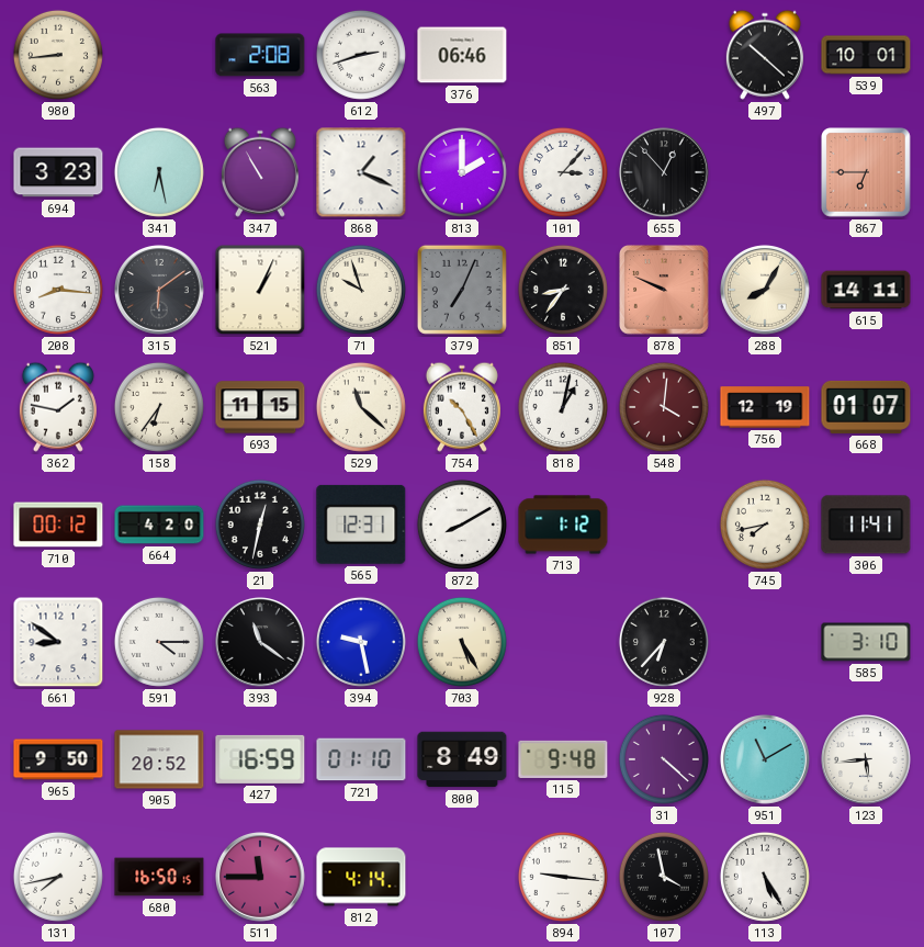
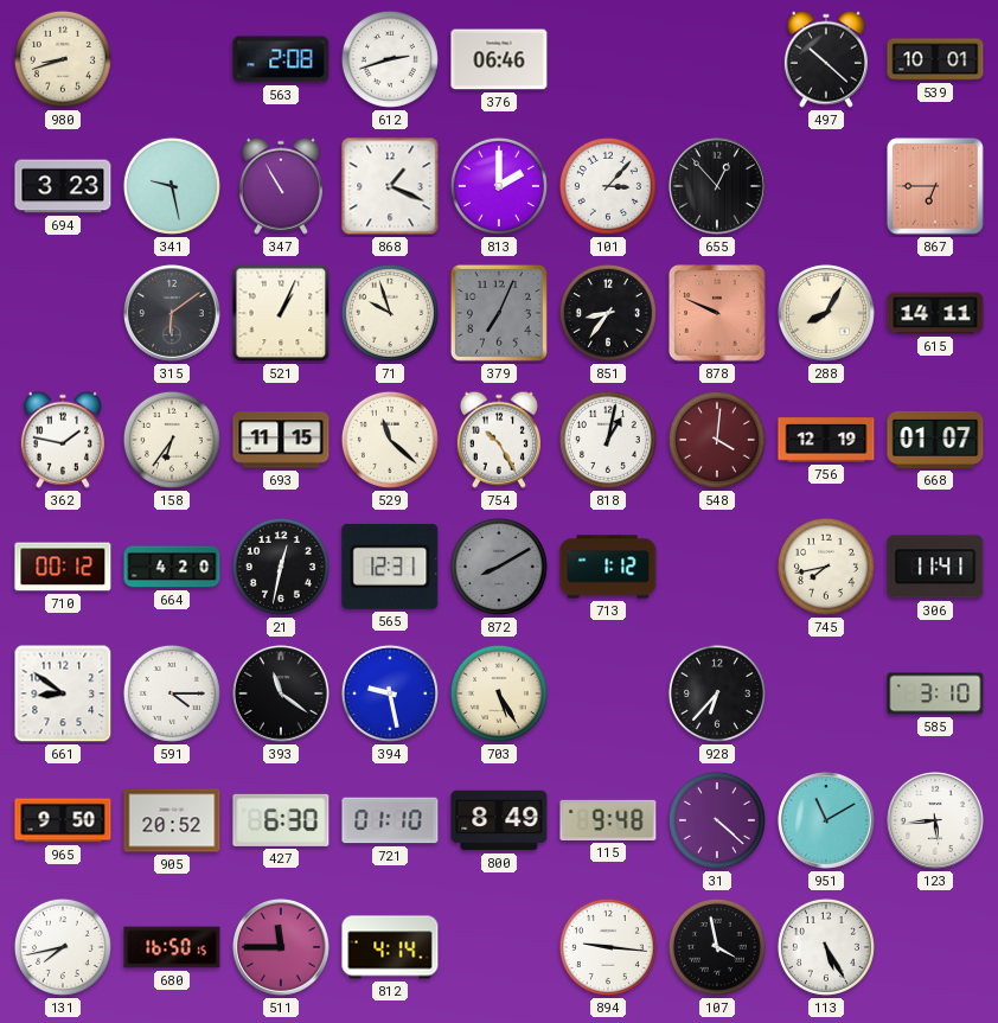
980: 8:44 -> 8:42 (63, 59)
341: 6:28 -> 9:28 (172, 186)
208: 8:16 -> none (58, 290)
872 dial: white -> grey (499, 567)
427: 16:59 -> 6:30 (281, 820)
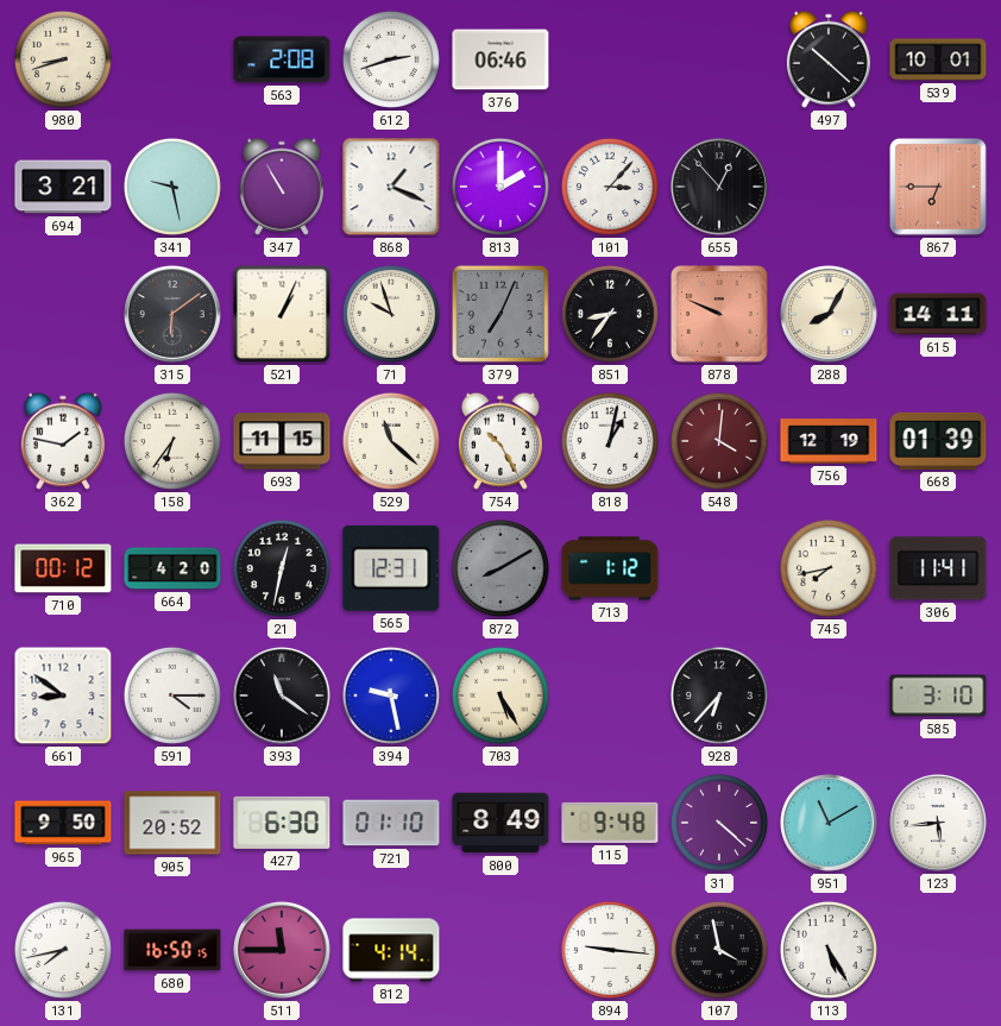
694: 3:23 -> 3:21 (63, 187)
668: 01:07 -> 01:39 (938, 441)
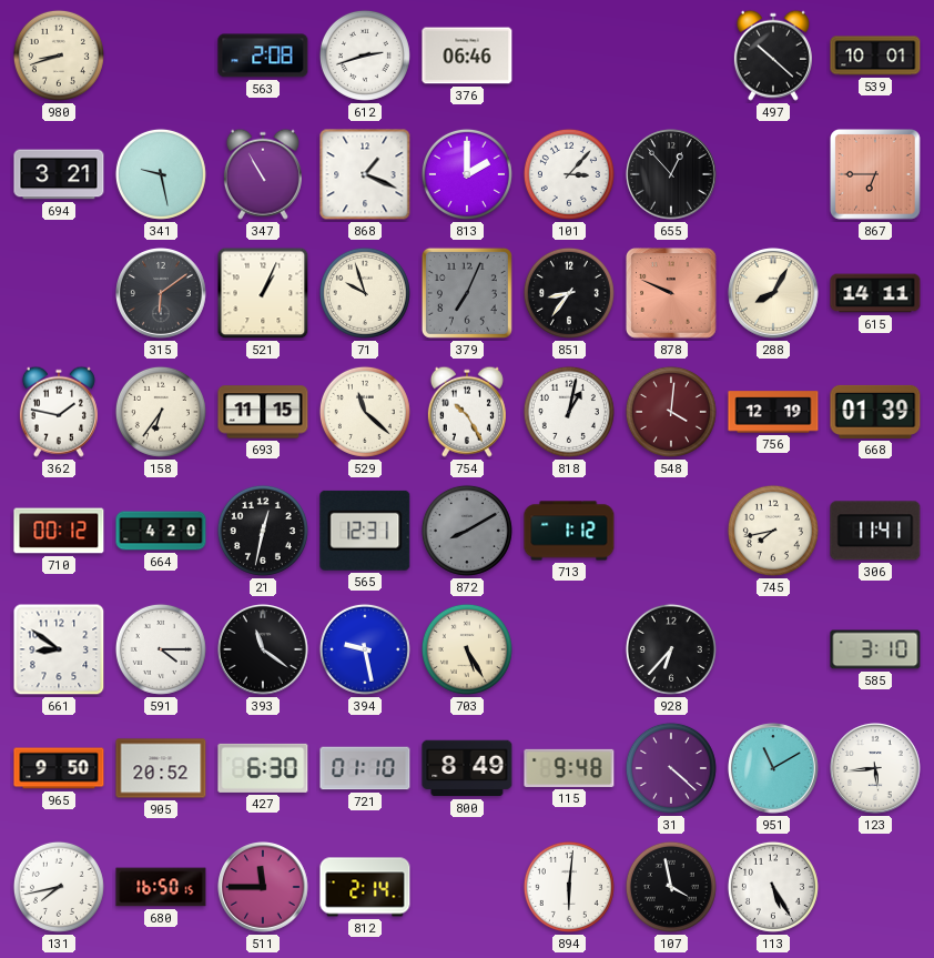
812: 4:14 -> 2:14 (365, 887)
894: 9:16 -> 6:01 (569, 887)
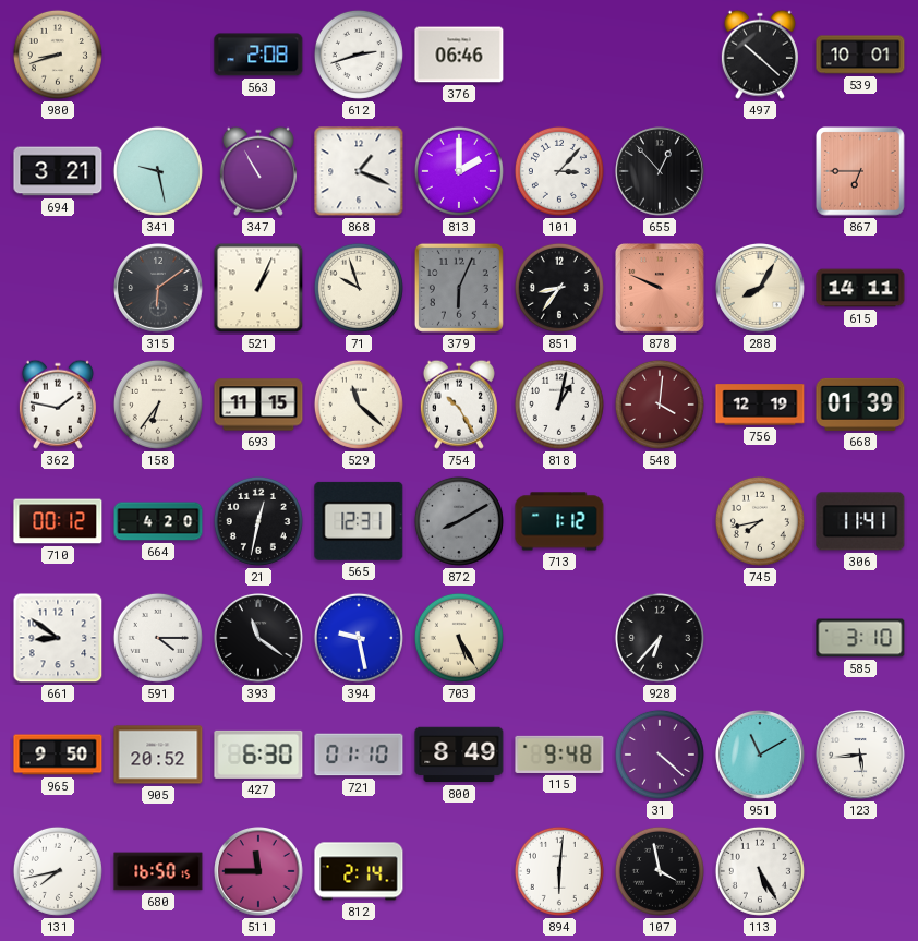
379: 7:04 -> 6:04 (459, 288)
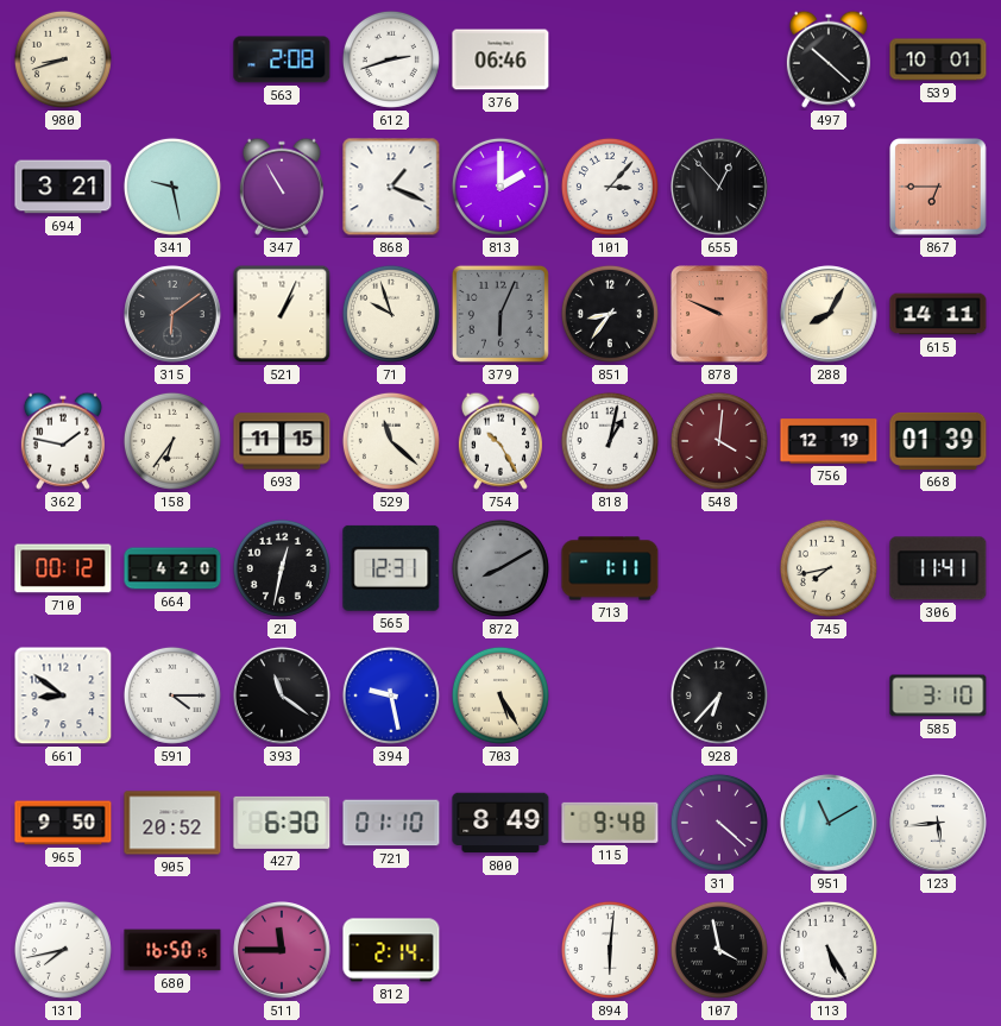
713: 1:12 -> 1:11 (610, 568)
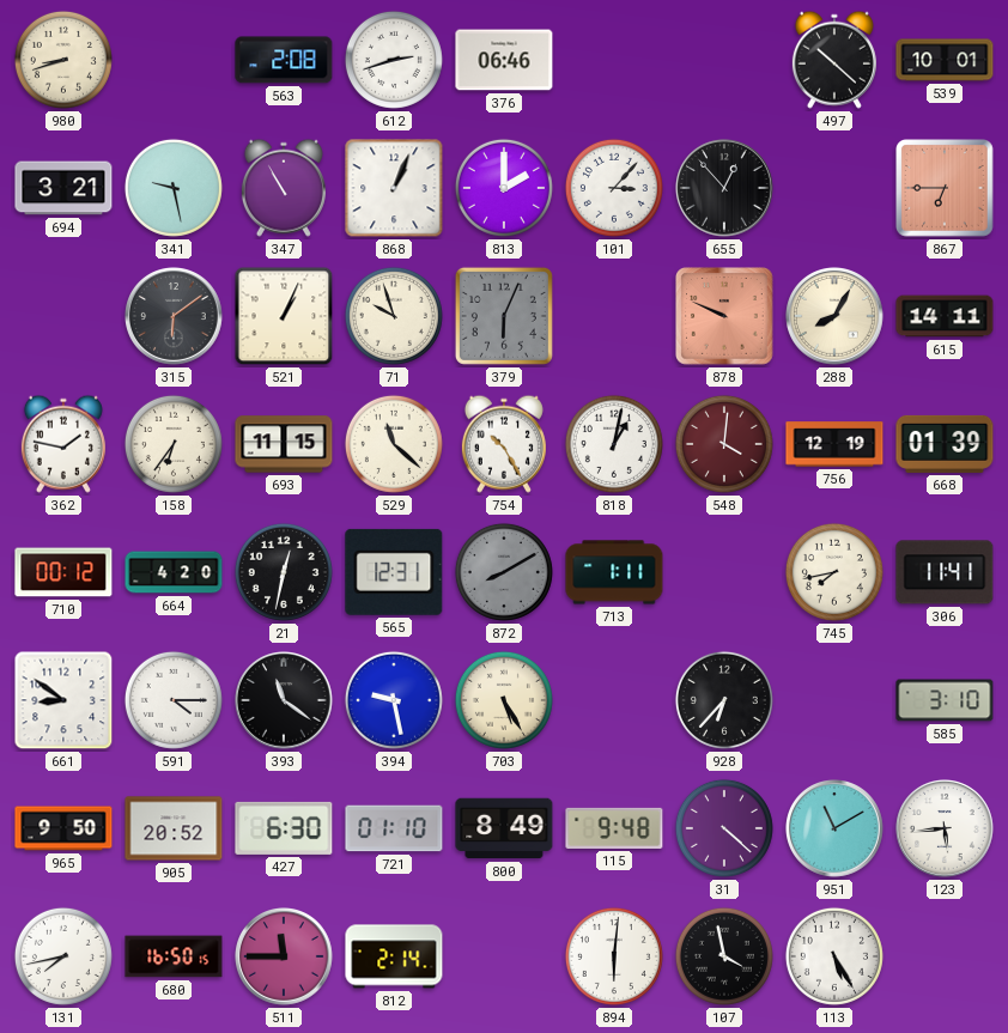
868: 1:19 -> 1:04 (394, 188)
851: 8:36 -> none (610, 314)
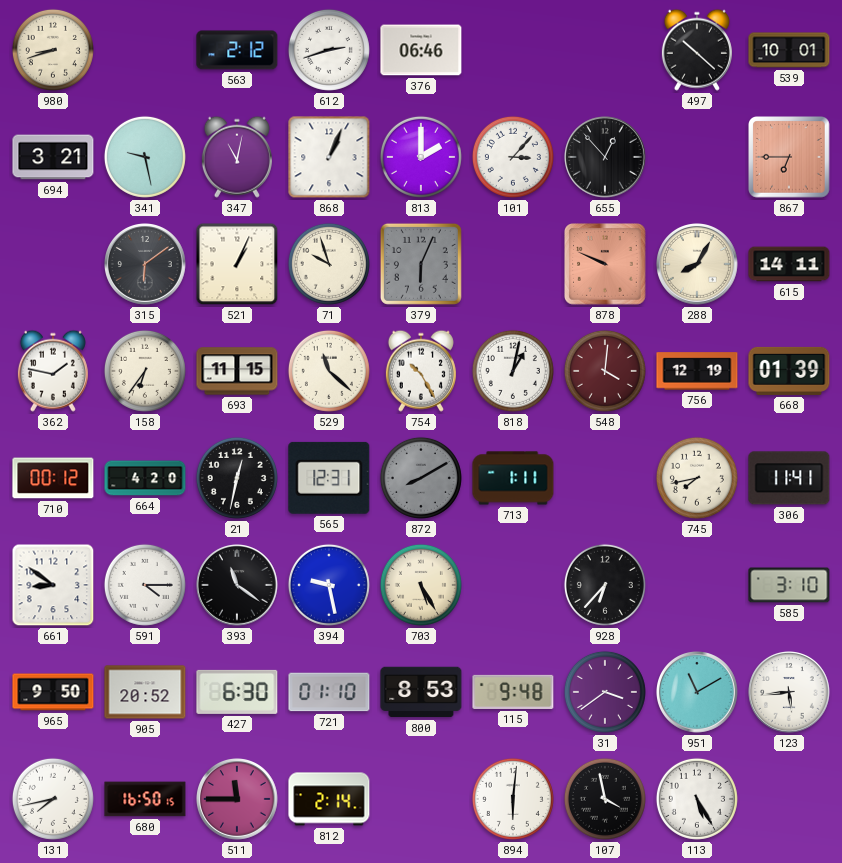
563: 2:08 -> 2:12 (237, 50)
347: 10:55 -> 11:02 (237, 157)
800: 8:49 -> 8:53 (421, 692)
31: 4:22 -> 3:39 (605, 692)
